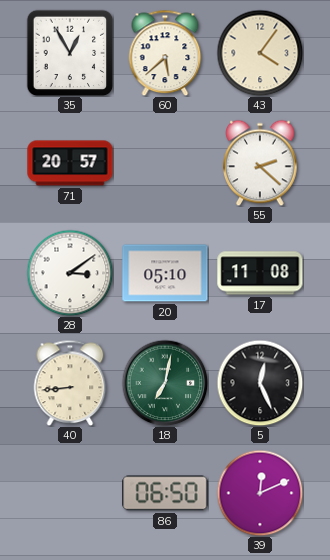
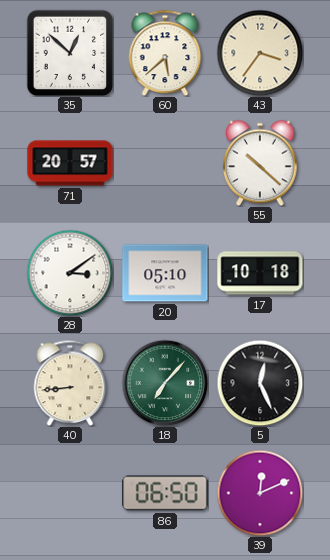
35: 12:55 -> 12:52 (70, 53)
43: 4:06 -> 3:36 (260, 53)
55: 2:22 -> 10:22 (260, 163)
17: 11:08 -> 10:18 (260, 273)
18: 7:02 -> 7:07 (165, 383)
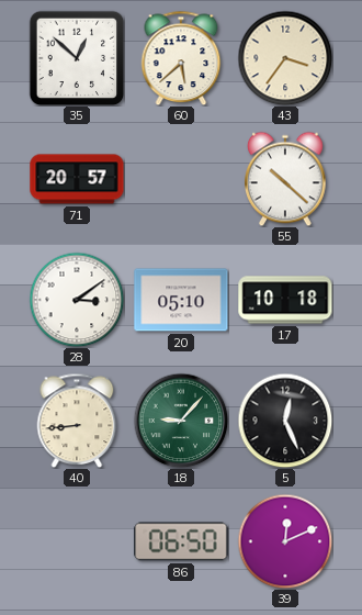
18: 7:07 -> 9:07 (181, 421)
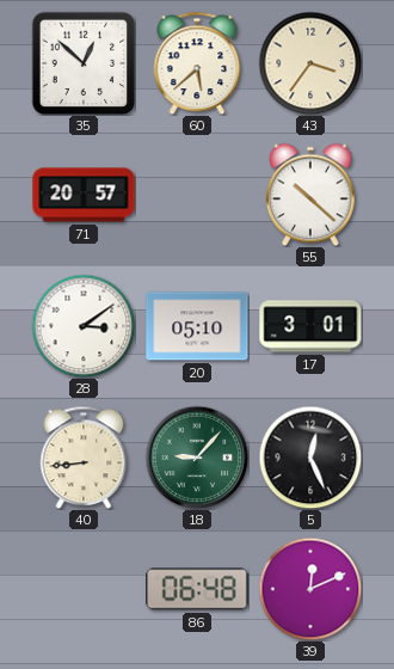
17: 10:18 -> 3:01 (310, 326)
86: 06:50 -> 06:48 (197, 589)
